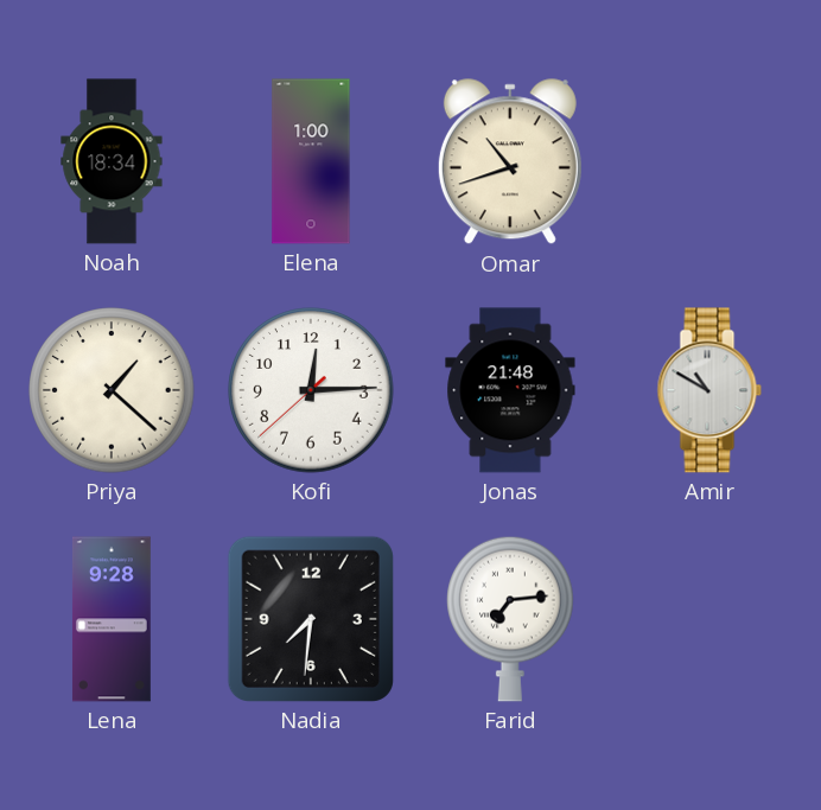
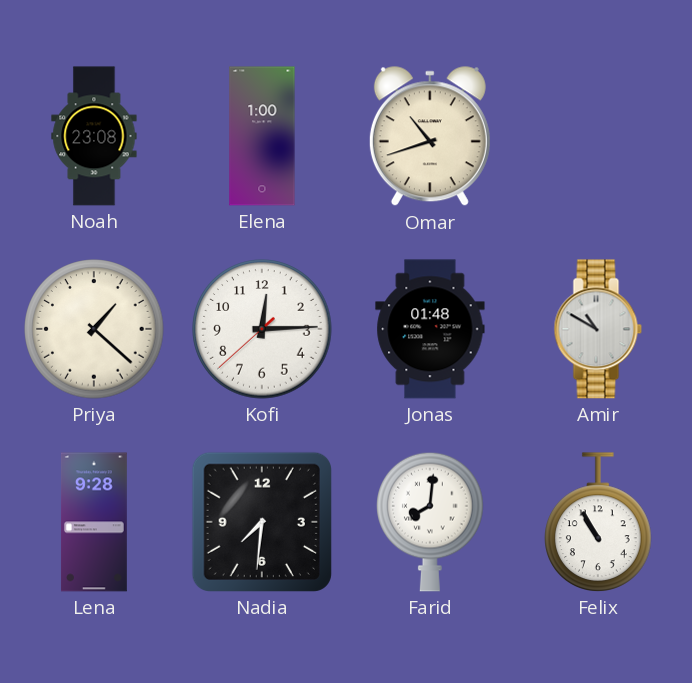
Noah: 18:34 -> 23:08 (94, 136)
Jonas: 21:48 -> 01:48 (430, 329)
Farid: 7:14 -> 8:01 (430, 522)
Felix: none -> 10:55 (598, 522)
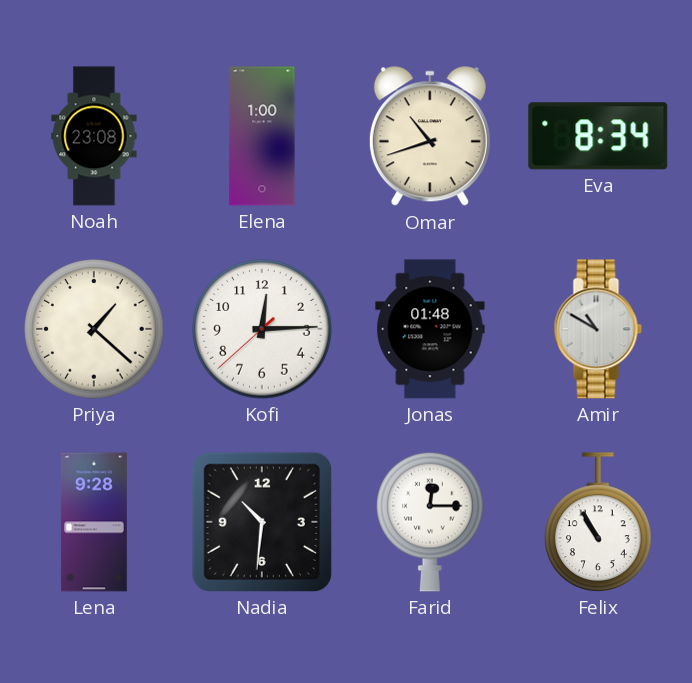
Eva: none -> 8:34 (598, 136)
Nadia: 7:31 -> 10:31 (262, 522)
Farid: 8:01 -> 12:15 (430, 522)
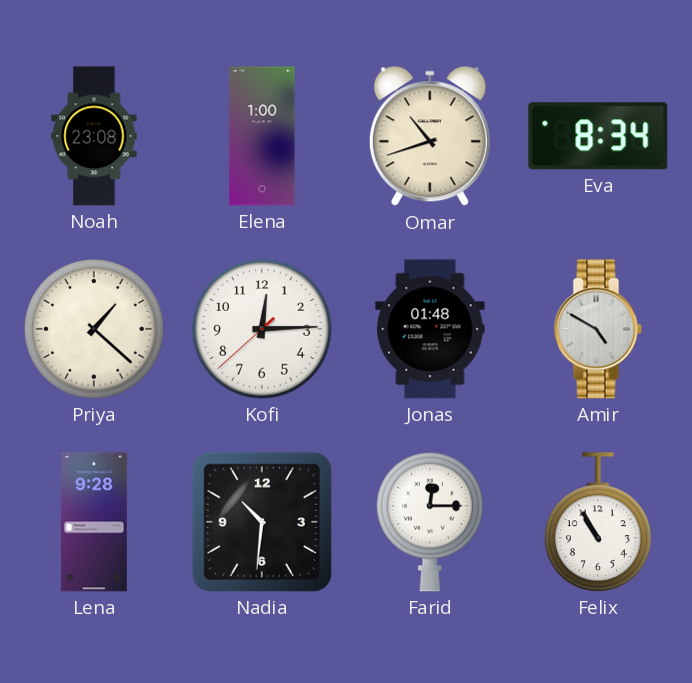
Amir: 10:50 -> 4:50 (598, 329)
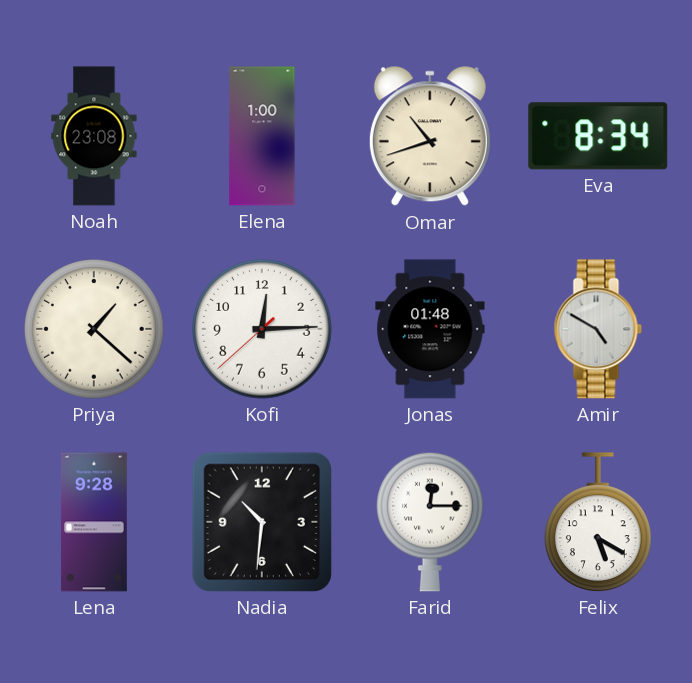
Felix: 10:55 -> 5:20 (598, 522)
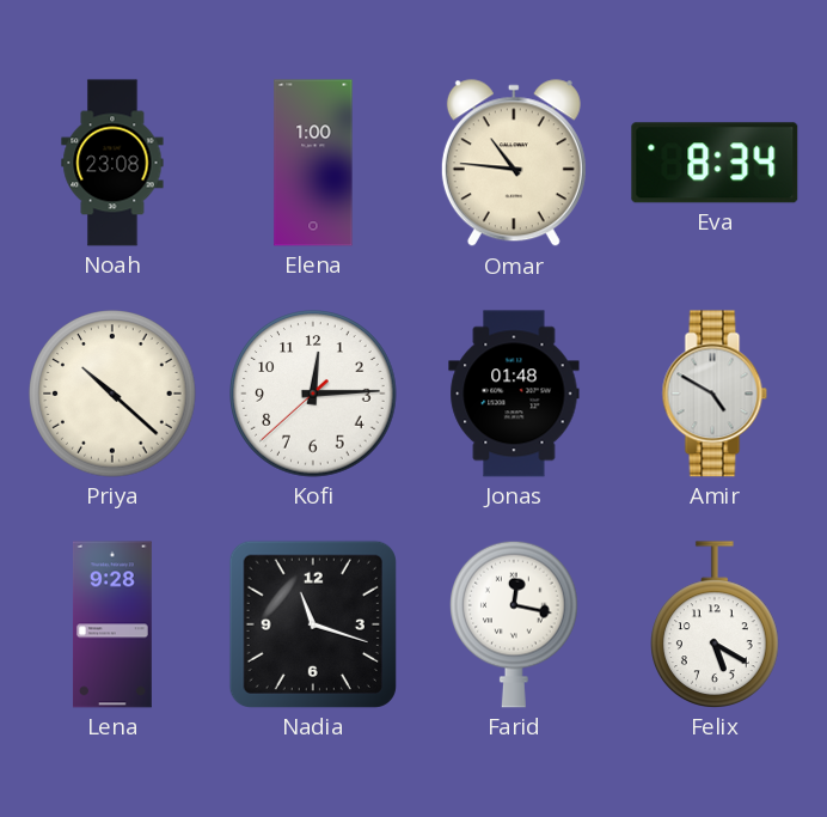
Omar: 10:42 -> 10:46 (514, 164)
Priya: 1:22 -> 10:22 (112, 394)
Nadia: 10:31 -> 11:18 (313, 624)
Farid: 12:15 -> 12:17 (514, 624)
